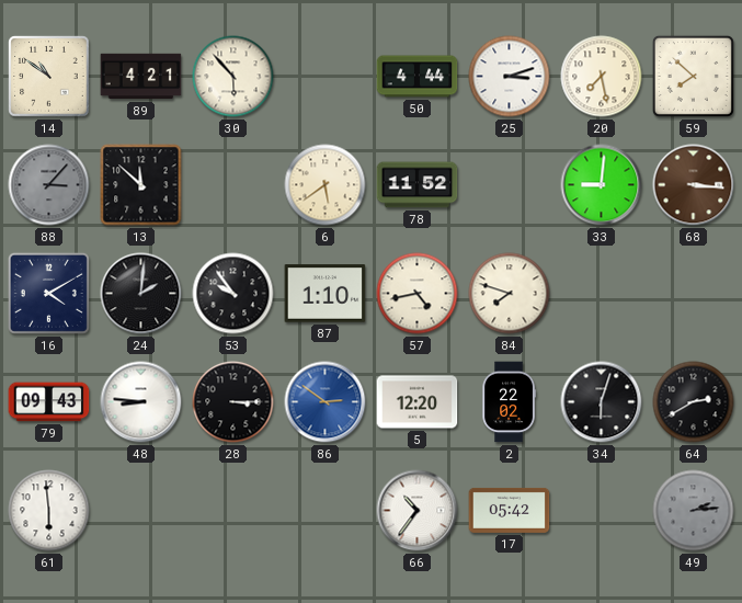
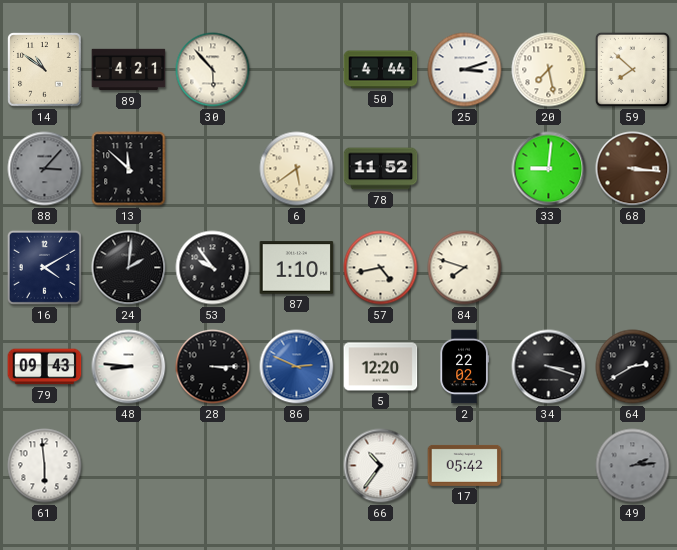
86: 2:51 -> 2:49 (297, 367)
34: 6:03 -> 3:18 (549, 367)
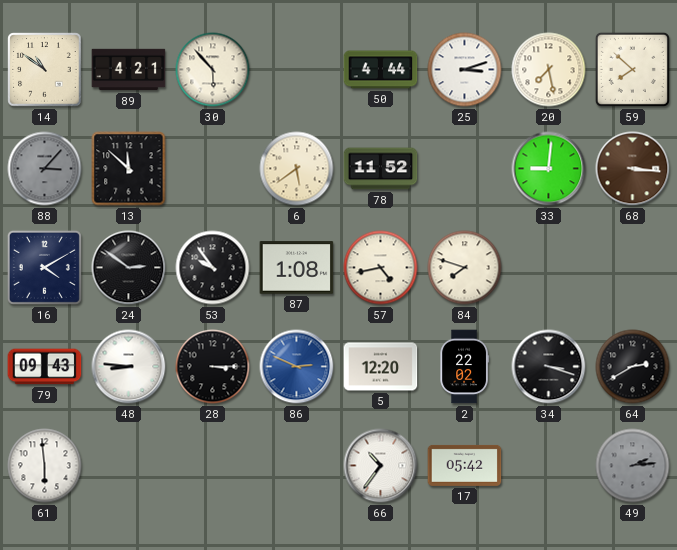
24: 2:01 -> 2:51 (129, 268)
87: 1:10 -> 1:08 (297, 268)
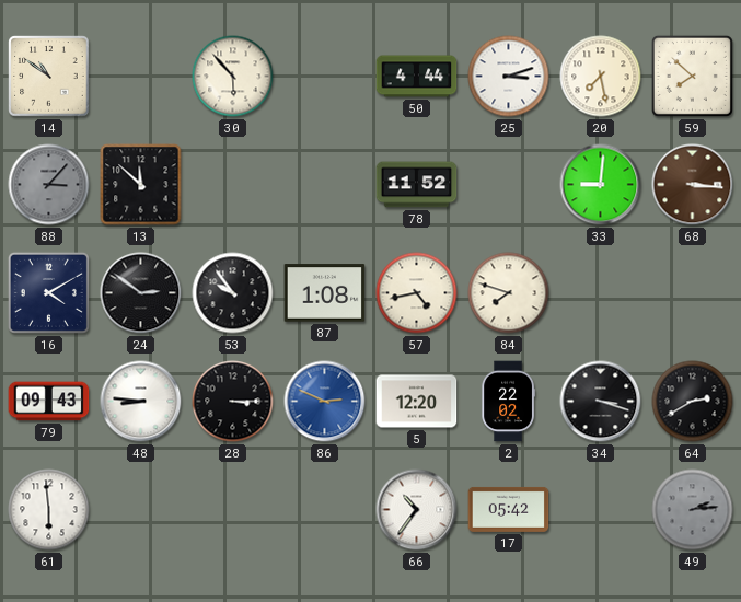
89: 4:21 -> none (129, 70)
6: 5:39 -> none (297, 169)
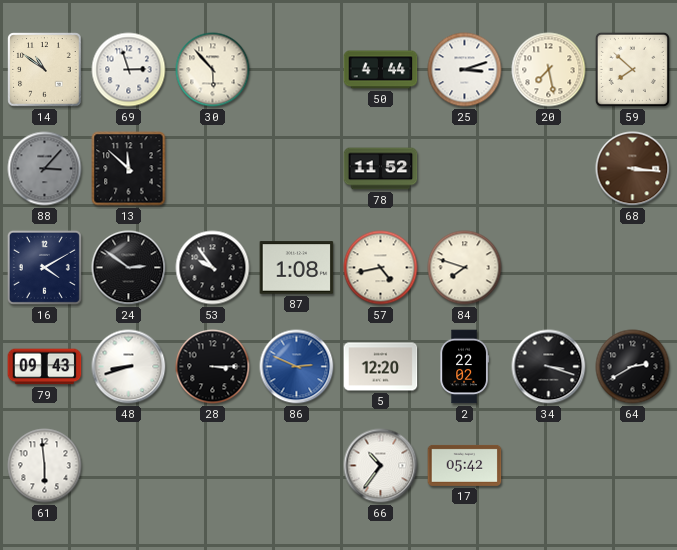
69: none -> 2:57 (129, 70)
33: 9:01 -> none (601, 185)
48: 8:46 -> 8:42 (129, 367)
49: 2:14 -> none (693, 510)
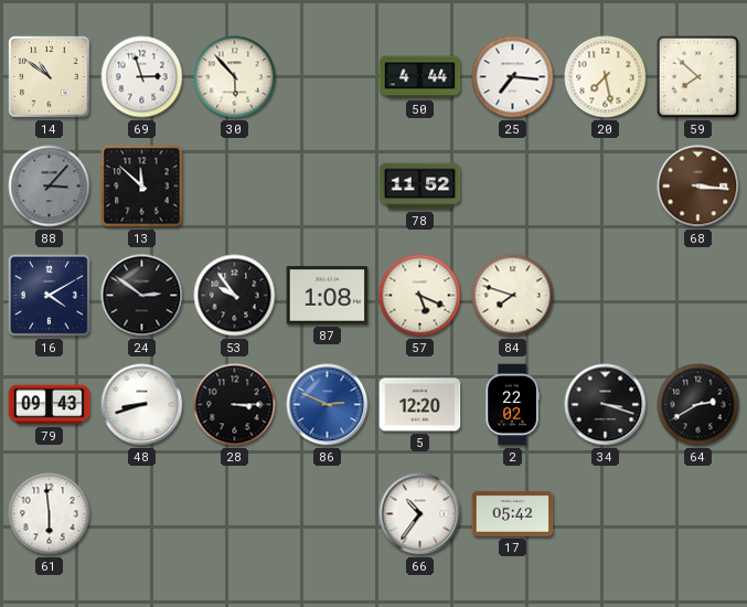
25: 3:12 -> 7:16 (513, 77)
57: 4:43 -> 5:19 (420, 296)
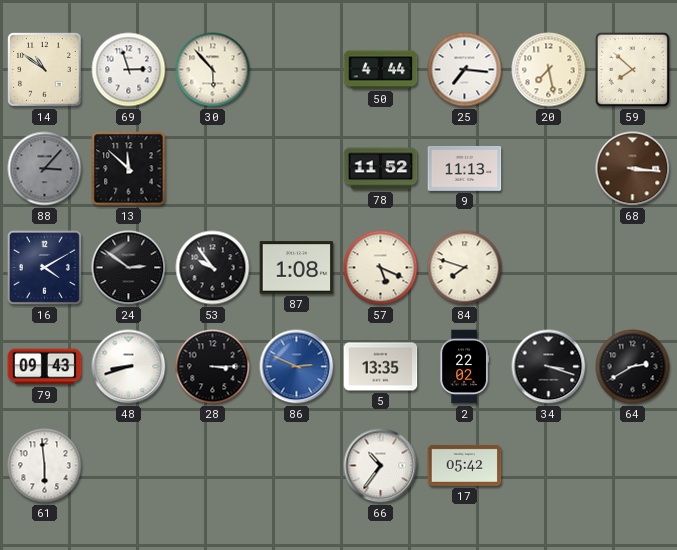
9: none -> 11:13 (465, 169)
5: 12:20 -> 13:35 (381, 367)
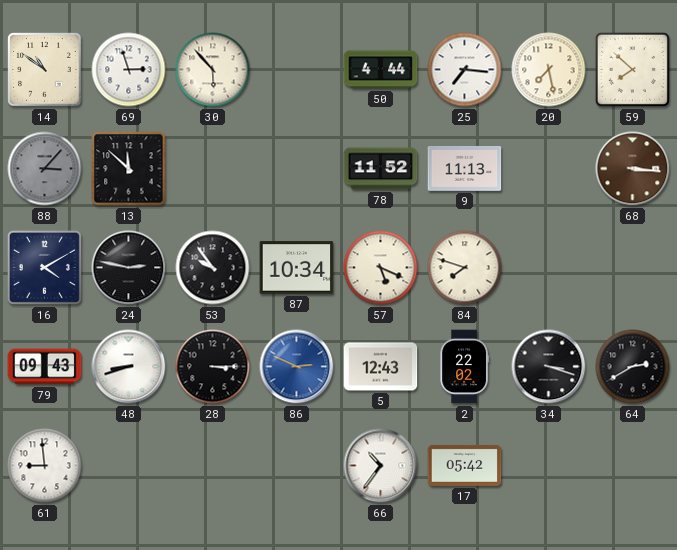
24: 2:51 -> 2:47 (129, 268)
87: 1:08 -> 10:34 (297, 268)
5: 13:35 -> 12:43 (381, 367)
61: 5:59 -> 8:59 (45, 466)
